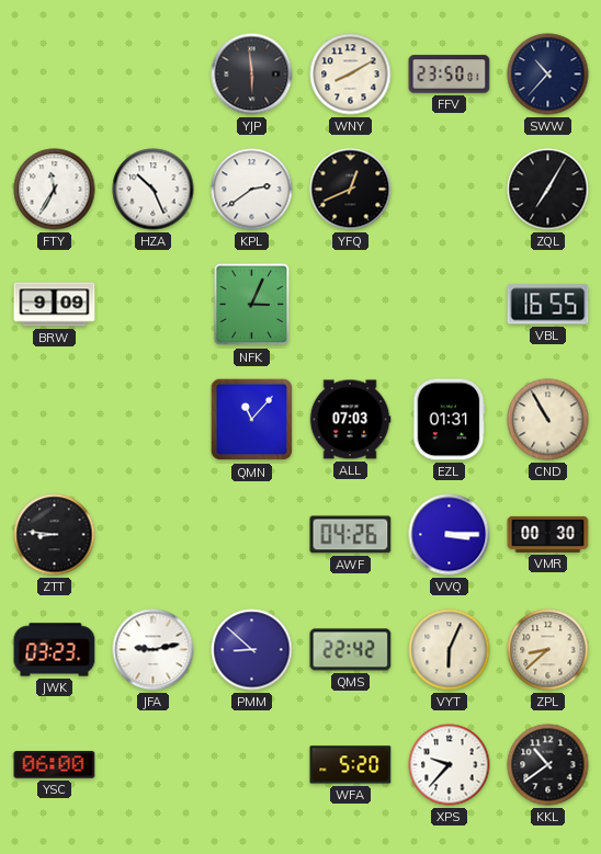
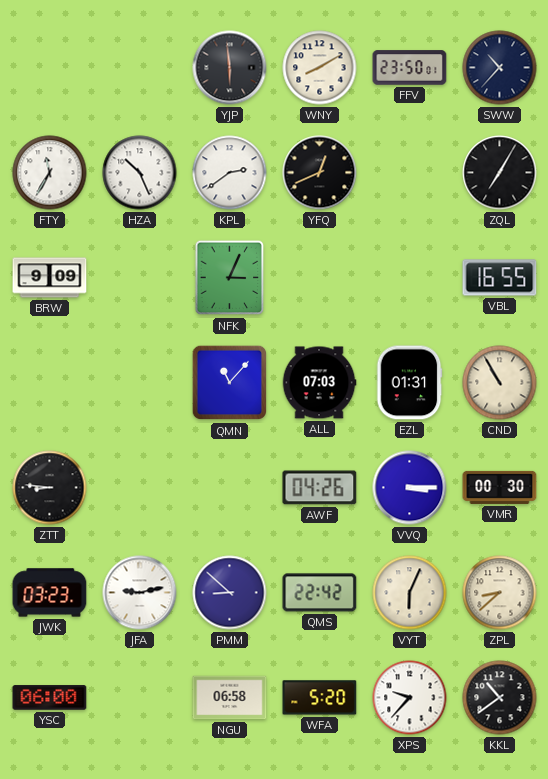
NGU: none -> 06:58 (230, 698)
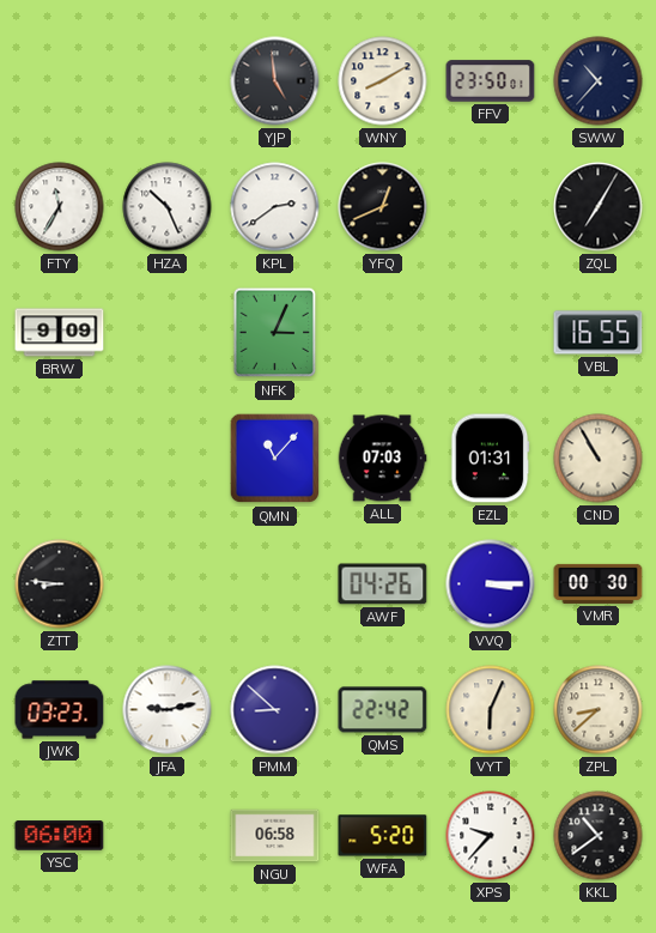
YJP: 5:59 -> 4:59 (275, 81)
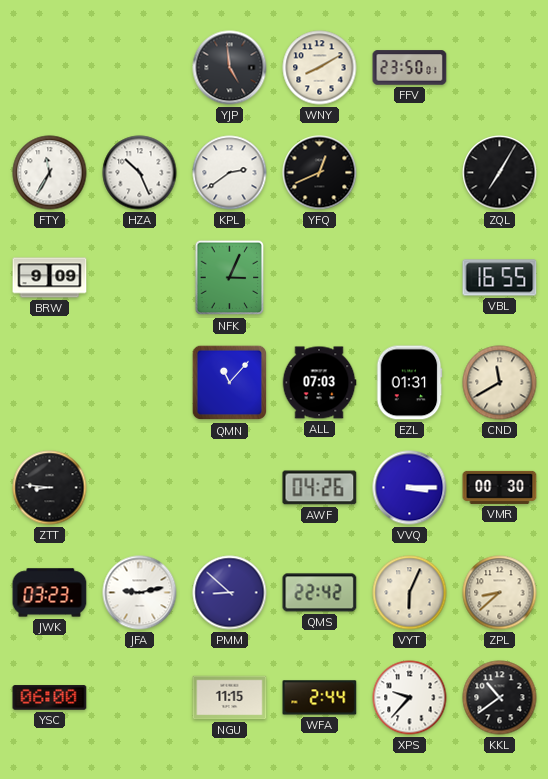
SWW: 10:37 -> none (599, 81)
CND: 10:55 -> 11:40 (500, 383)
NGU: 06:58 -> 11:15 (230, 698)
WFA: 5:20 -> 2:44 (320, 698)
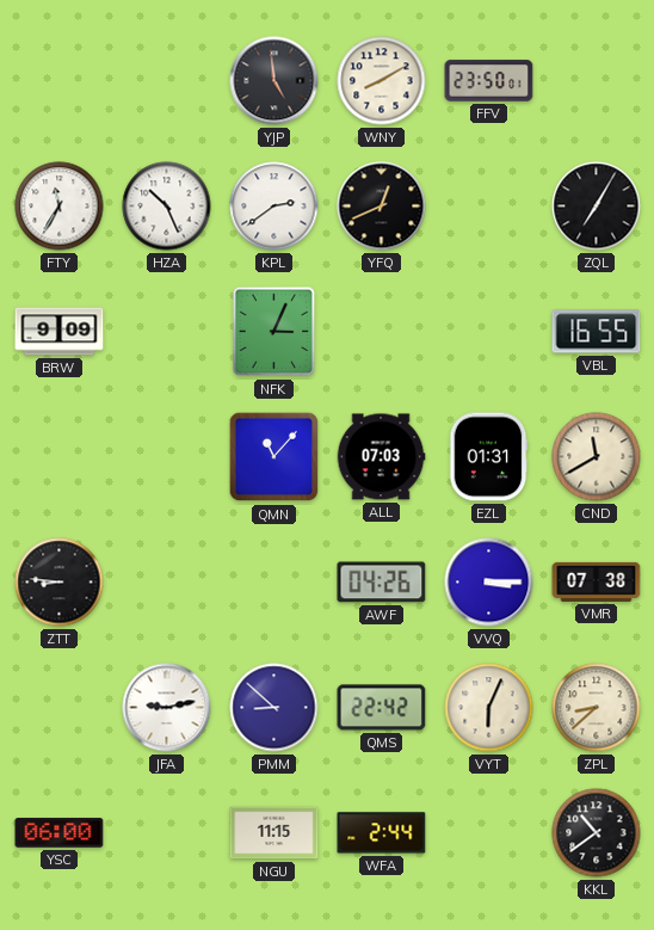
VMR: 00:30 -> 07:38 (597, 581)
JWK: 03:23 -> none (50, 593)
XPS: 9:37 -> none (410, 698)
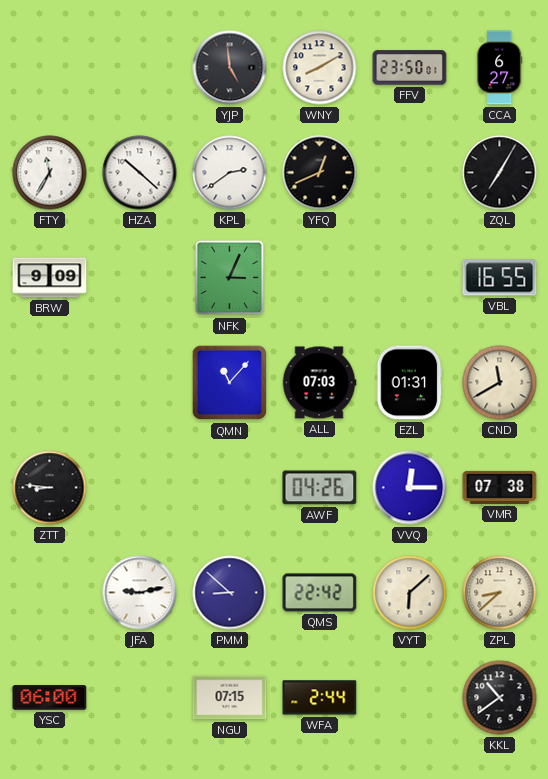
CCA: none -> 6:27 (499, 68)
HZA: 10:26 -> 10:22 (140, 173)
VVQ: 3:15 -> 12:15 (410, 488)
VYT: 6:04 -> 6:08 (410, 593)
NGU: 11:15 -> 07:15 (230, 698)
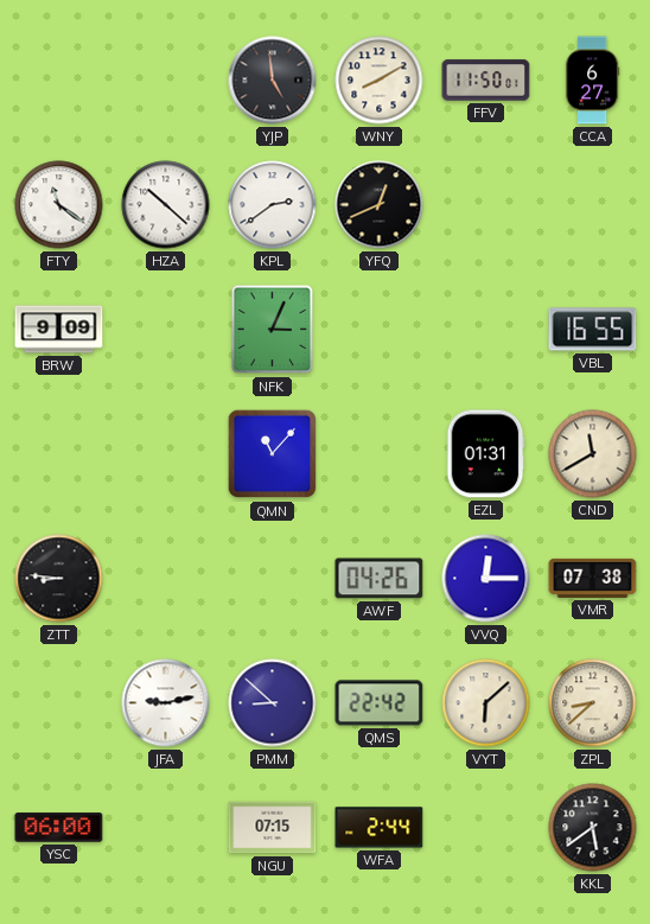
FFV: 23:50 -> 11:50 (486, 81)
FTY: 11:35 -> 11:21 (59, 205)
ZQL: 7:05 -> none (500, 173)
ALL: 07:03 -> none (319, 383)
KKL: 10:39 -> 5:39 (593, 828)
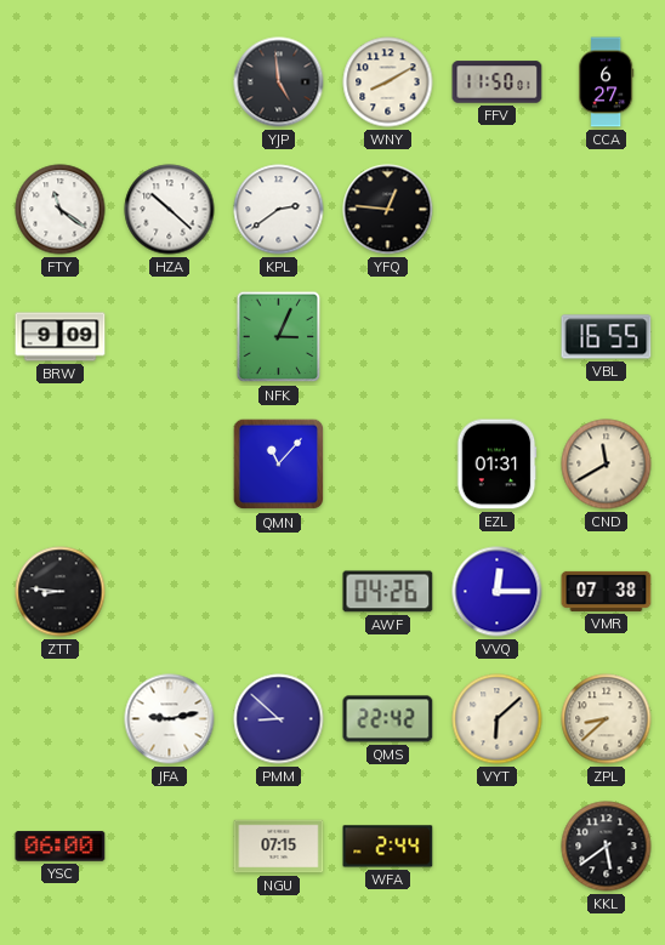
YFQ: 12:41 -> 12:46 (388, 210)
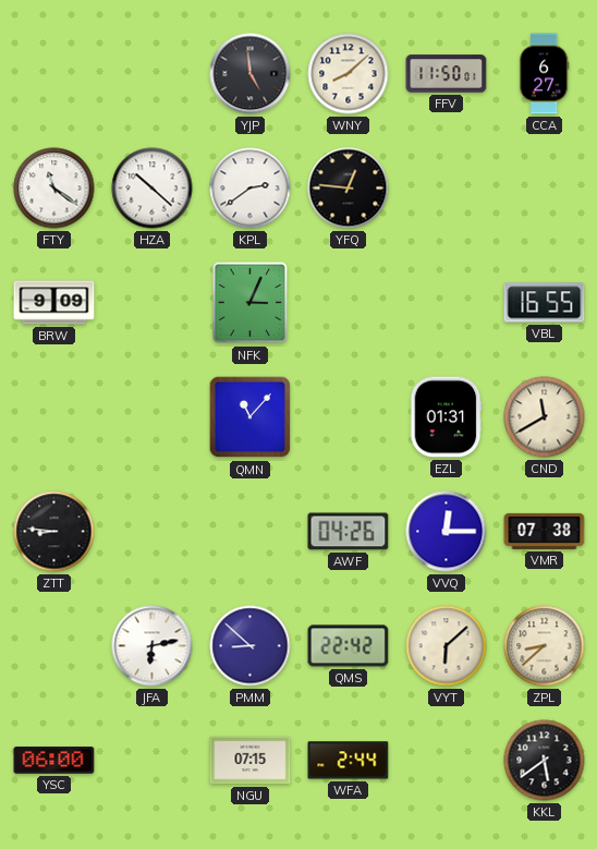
WNY: 8:10 -> 8:08 (349, 74)
JFA: 9:13 -> 6:13 (153, 646)
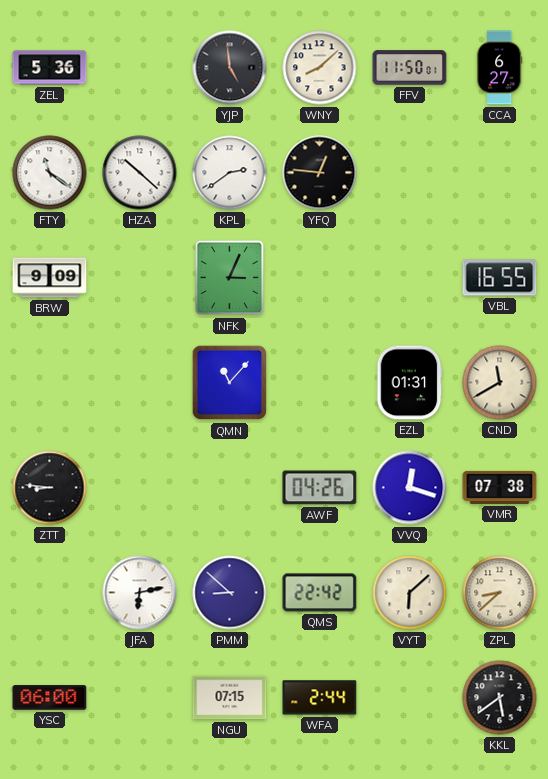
ZEL: none -> 5:36 (50, 68)
VVQ: 12:15 -> 12:18 (410, 488)
